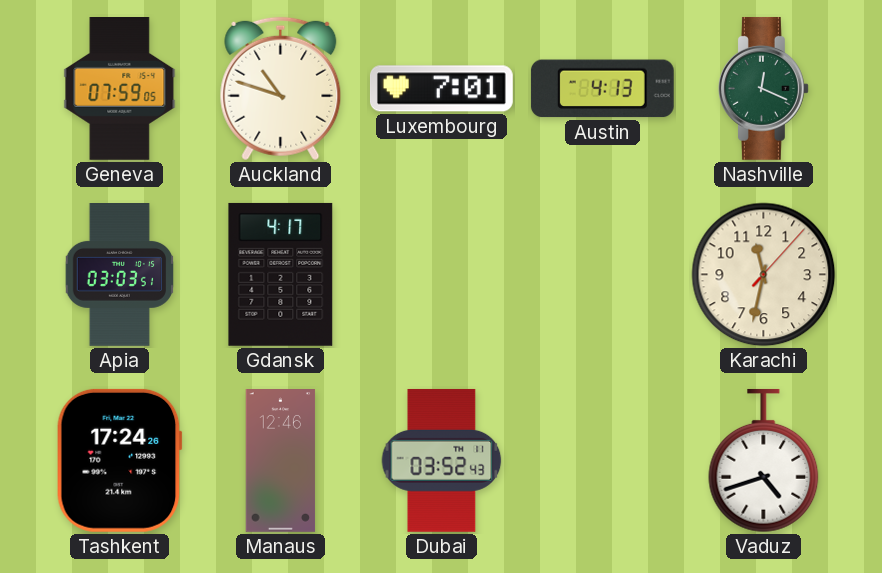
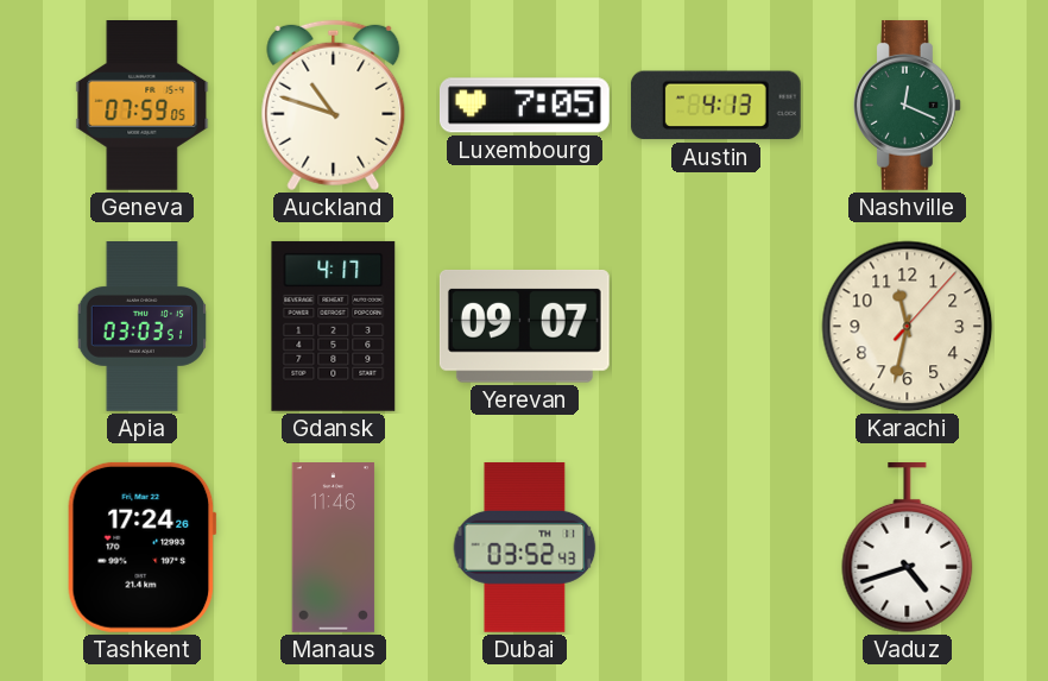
Luxembourg: 7:01 -> 7:05 (524, 106)
Yerevan: none -> 09:07 (524, 326)
Manaus: 12:46 -> 11:46 (334, 548)
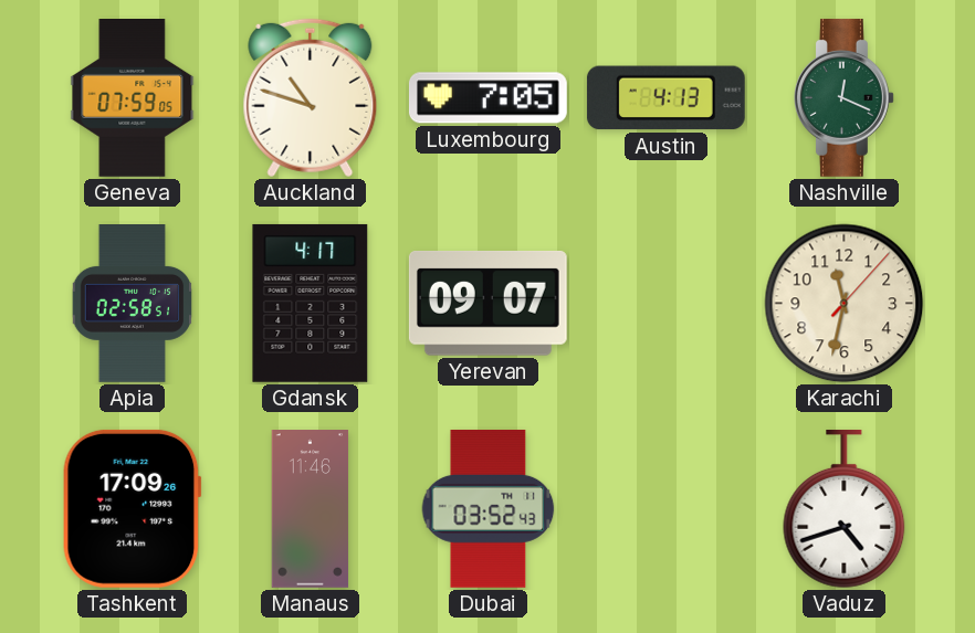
Apia: 03:03 -> 02:58 (132, 304)
Tashkent: 17:24 -> 17:09 (132, 508)
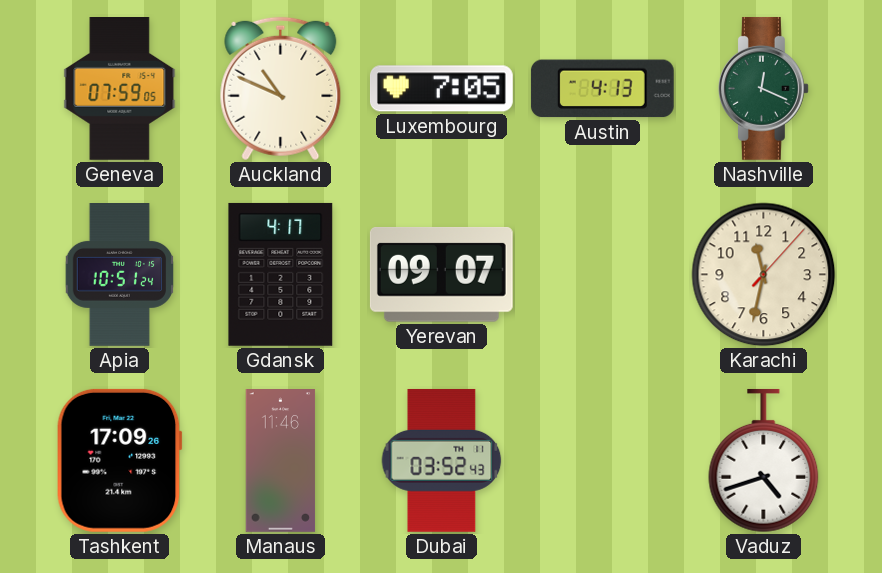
Auckland: 10:48 -> 10:49 (281, 89)
Apia: 02:58 -> 10:51 (119, 275)
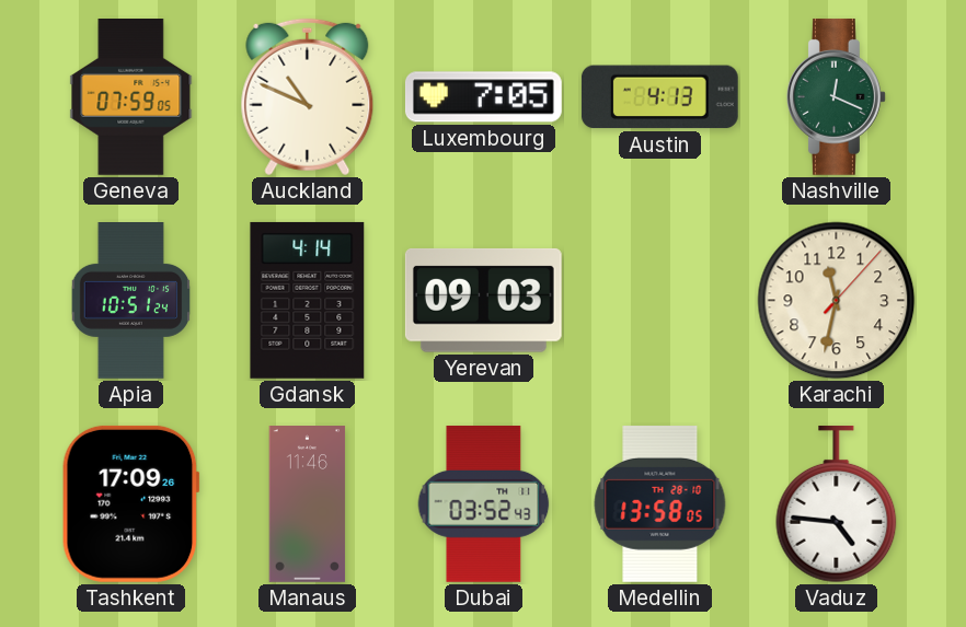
Gdansk: 4:17 -> 4:14 (308, 300)
Yerevan: 09:07 -> 09:03 (483, 300)
Medellin: none -> 13:58 (660, 503)
Vaduz: 4:42 -> 4:46 (837, 504)
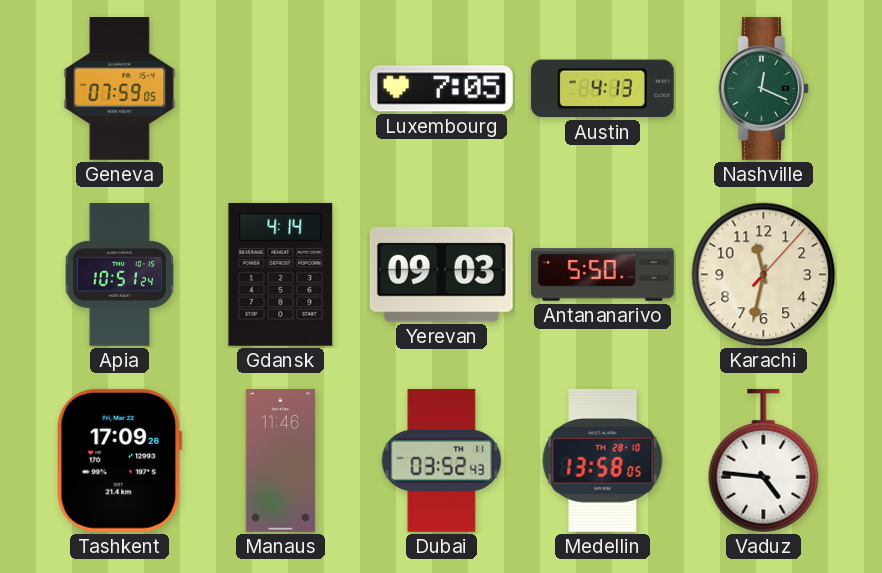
Auckland: 10:49 -> none (308, 97)
Antananarivo: none -> 5:50 (603, 275)
